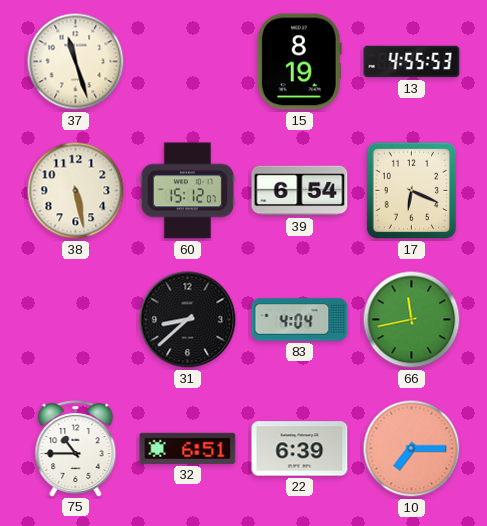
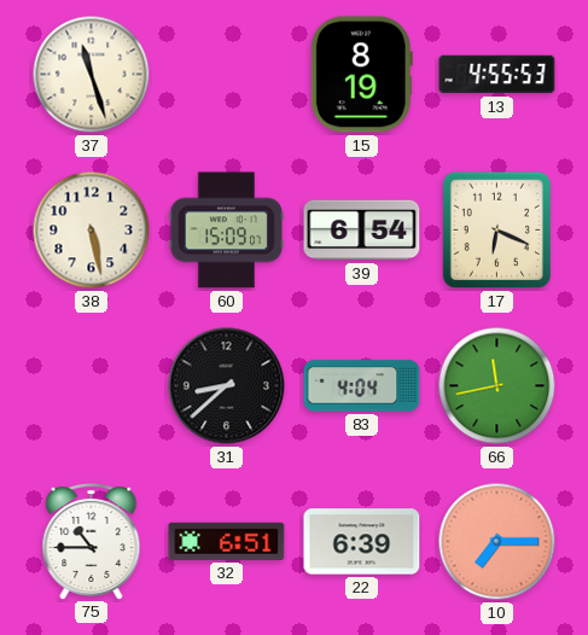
60: 15:12 -> 15:09 (227, 231)
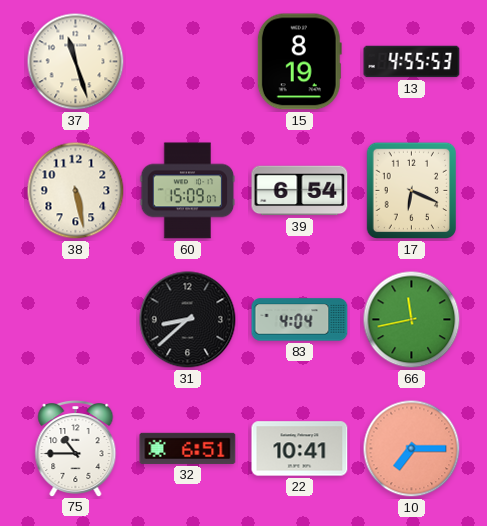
22: 6:39 -> 10:41 (300, 449)
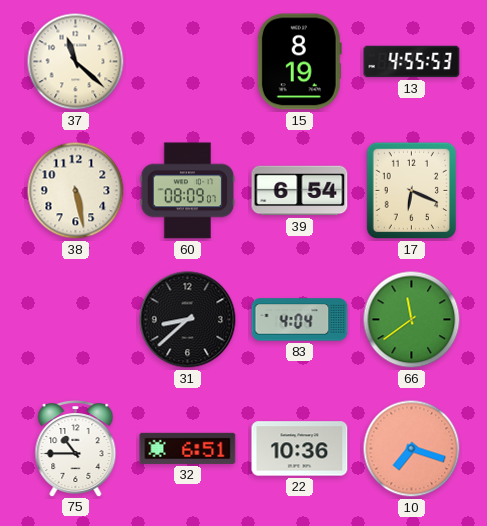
37: 11:27 -> 11:22 (76, 62)
60: 15:09 -> 08:09 (188, 191)
66: 11:43 -> 11:39 (412, 320)
22: 10:41 -> 10:36 (300, 449)
10: 7:15 -> 7:18 (412, 449)
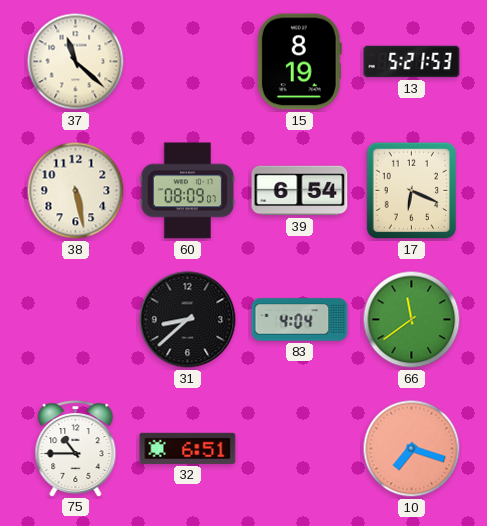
13: 4:55 -> 5:21 (412, 62)
22: 10:36 -> none (300, 449)
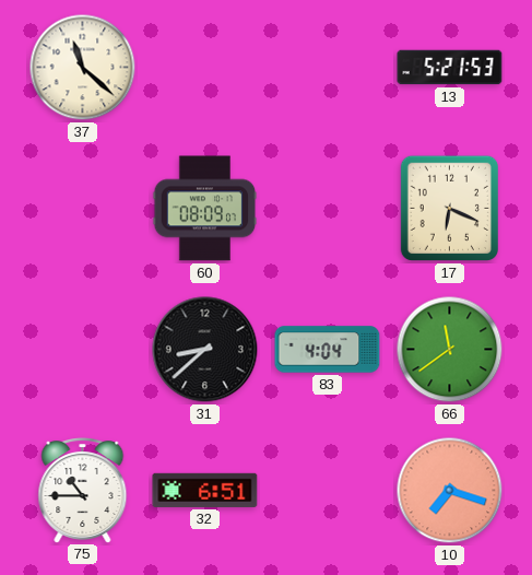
15: 8:19 -> none (299, 62)
38: 5:28 -> none (76, 191)
39: 6:54 -> none (300, 191)
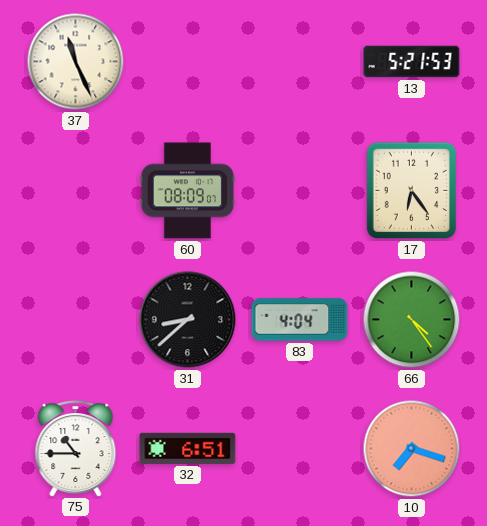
37: 11:22 -> 11:26 (76, 62)
17: 6:19 -> 6:24 (411, 191)
66: 11:39 -> 4:24 (412, 320)
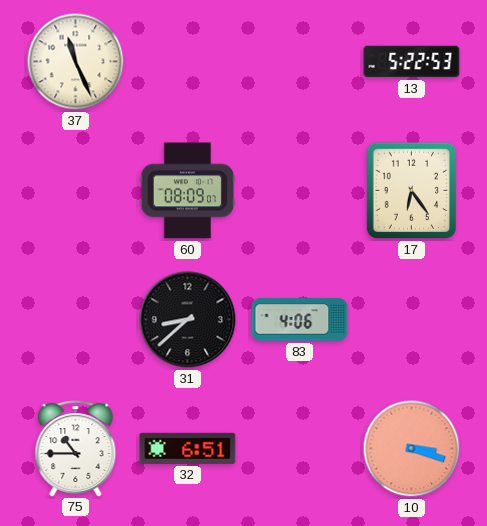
13: 5:21 -> 5:22 (412, 62)
83: 4:04 -> 4:06 (300, 320)
66: 4:24 -> none (412, 320)
10: 7:18 -> 3:18 (412, 449)
